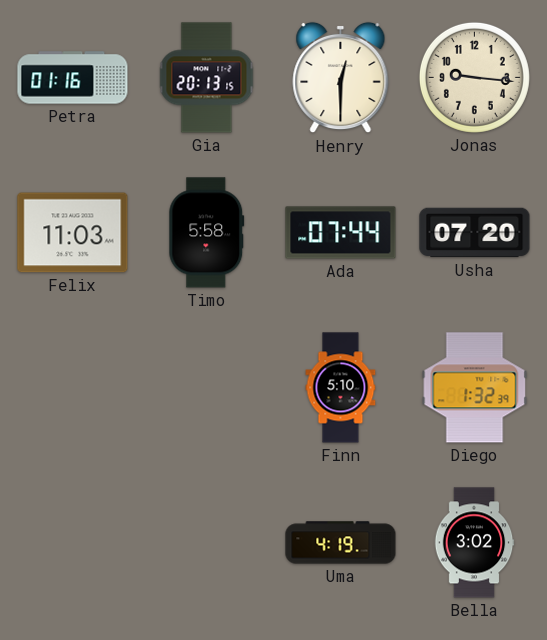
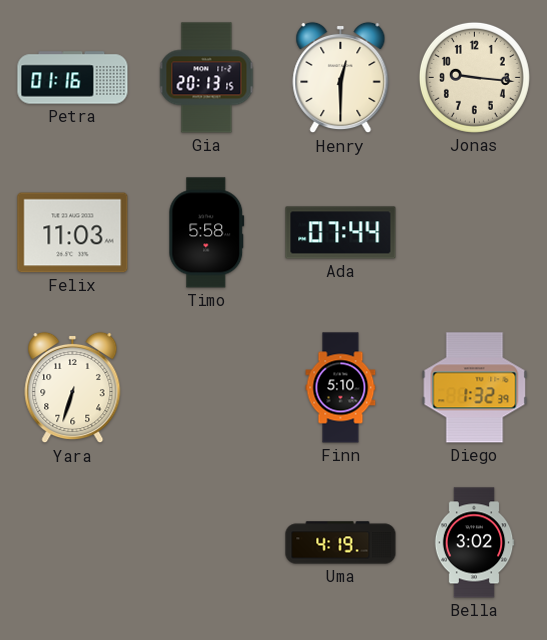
Usha: 07:20 -> none (475, 233)
Yara: none -> 6:33 (73, 388)
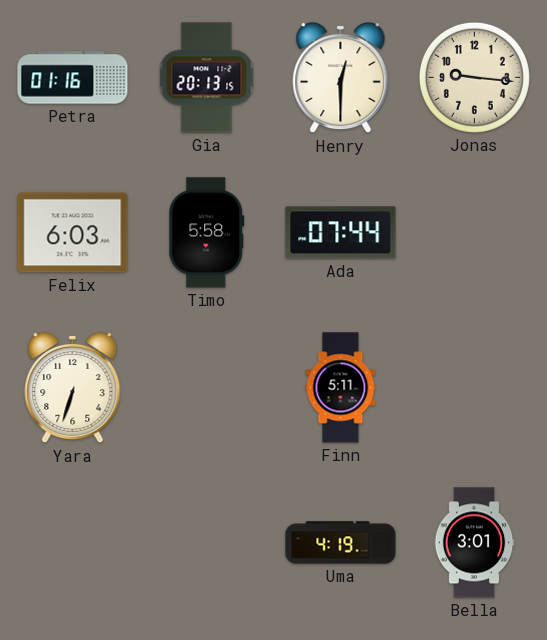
Felix: 11:03 -> 6:03 (73, 233)
Finn: 5:10 -> 5:11 (341, 388)
Diego: 1:32 -> none (475, 388)
Bella: 3:02 -> 3:01 (474, 543)
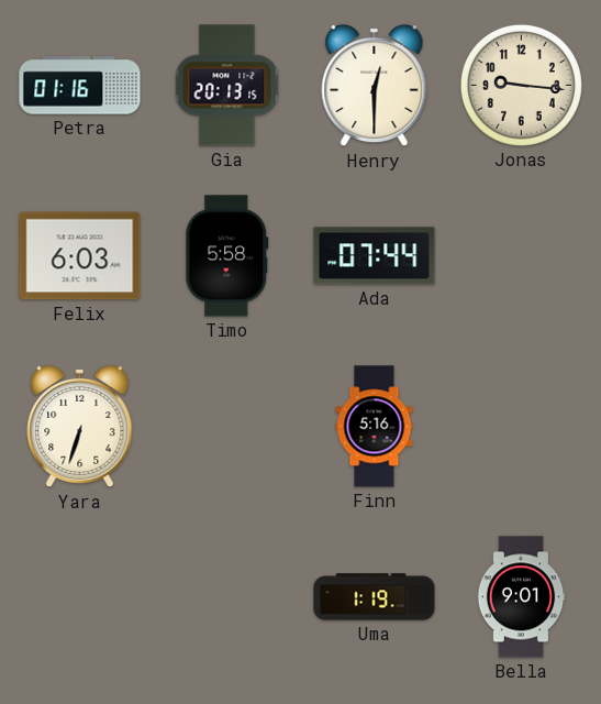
Finn: 5:11 -> 5:16 (375, 427)
Uma: 4:19 -> 1:19 (375, 597)
Bella: 3:01 -> 9:01 (521, 597)
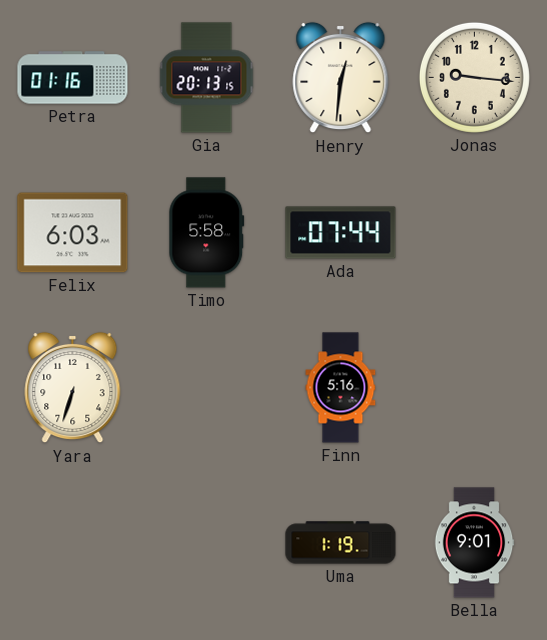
Henry: 12:30 -> 12:31 (341, 78)
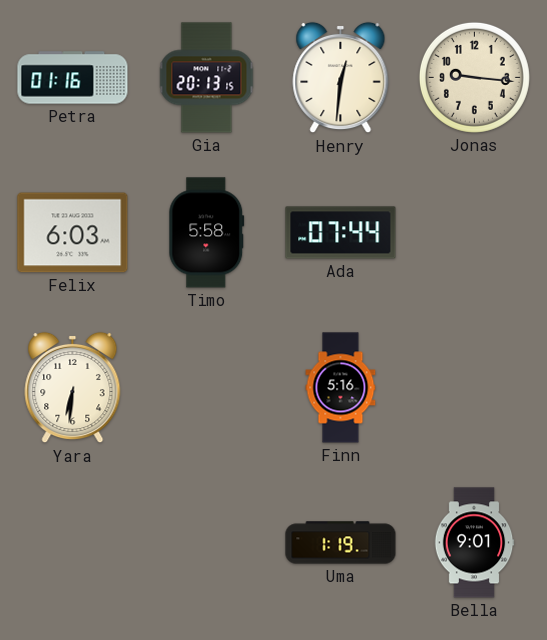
Yara: 6:33 -> 6:31 (73, 388)
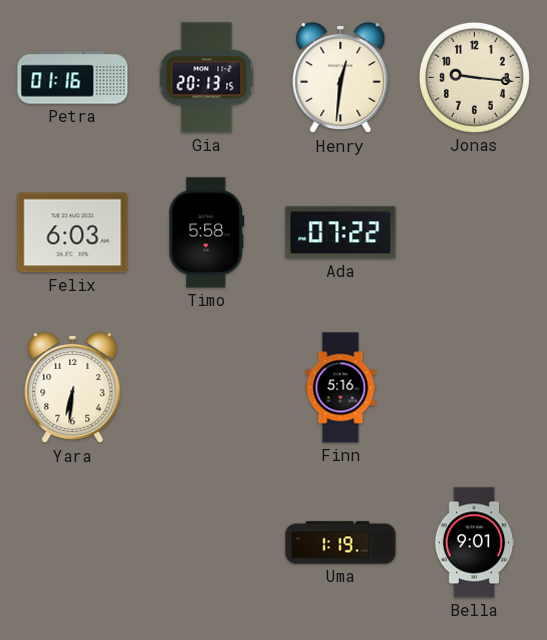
Ada: 07:44 -> 07:22 (341, 233)
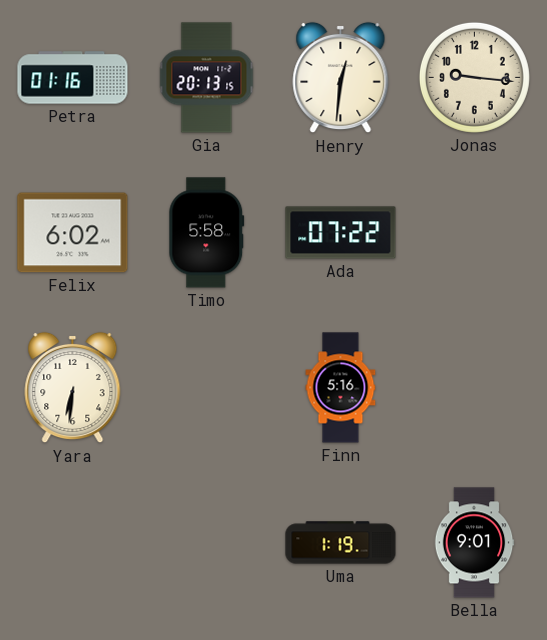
Felix: 6:03 -> 6:02 (73, 233)
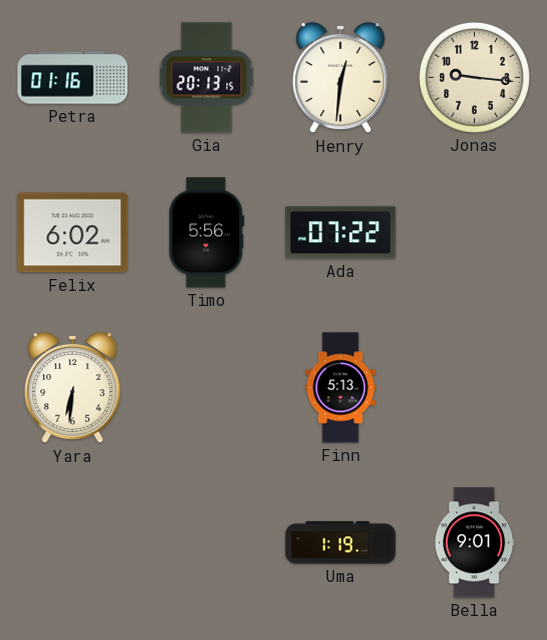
Timo: 5:58 -> 5:56 (207, 233)
Finn: 5:16 -> 5:13 (341, 388)
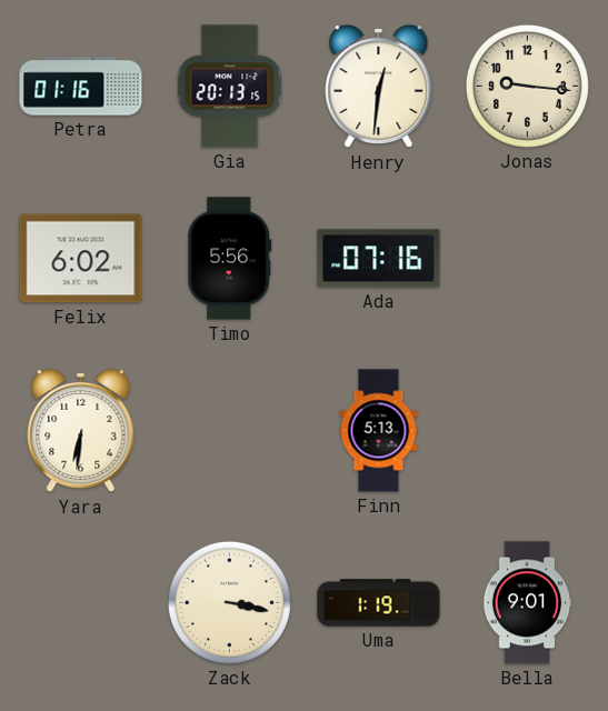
Ada: 07:22 -> 07:16 (379, 259)
Zack: none -> 3:17 (229, 602)
